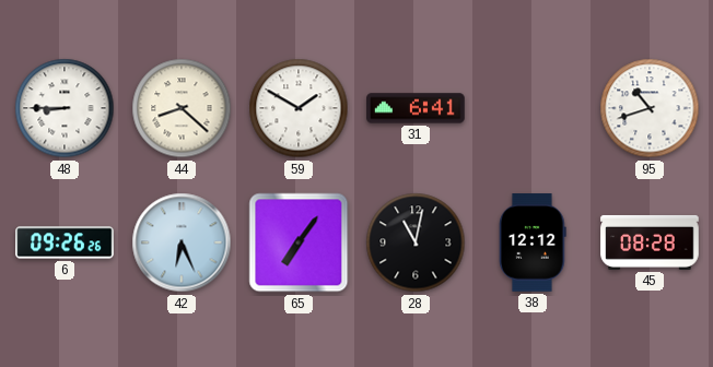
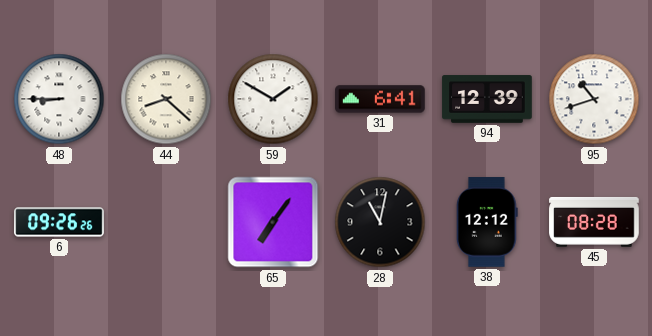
94: none -> 12:39 (487, 99)
42: 6:26 -> none (182, 242)
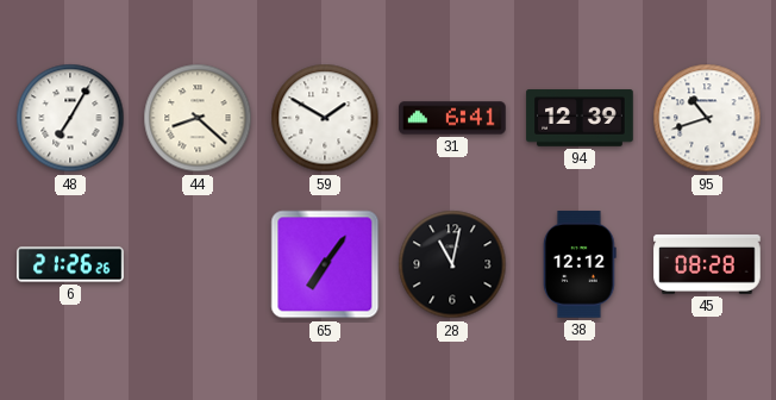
48: 8:45 -> 7:05 (70, 118)
6: 09:26 -> 21:26 (70, 264)
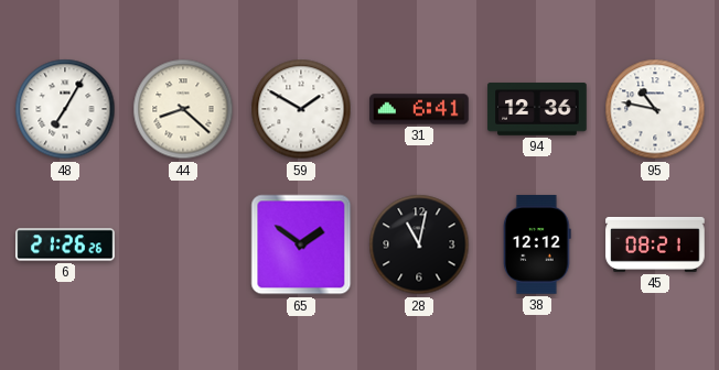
94: 12:39 -> 12:36 (537, 109)
95: 10:42 -> 10:47 (655, 109)
65: 7:06 -> 1:51 (301, 244)
45: 08:28 -> 08:21 (655, 244)
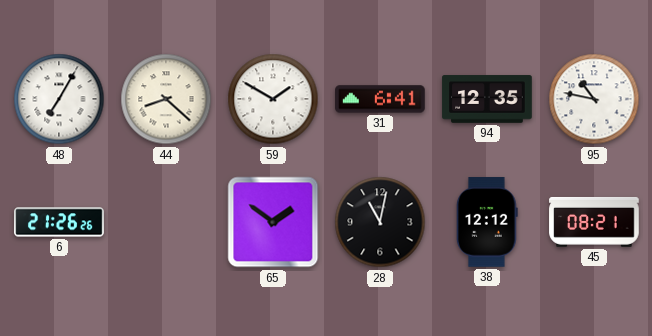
94: 12:36 -> 12:35 (487, 99)
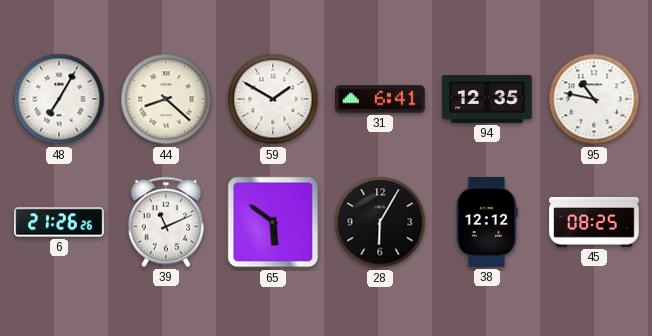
39: none -> 11:11 (166, 222)
65: 1:51 -> 5:51 (273, 222)
28: 11:02 -> 6:05 (380, 222)
45: 08:21 -> 08:25 (594, 222)
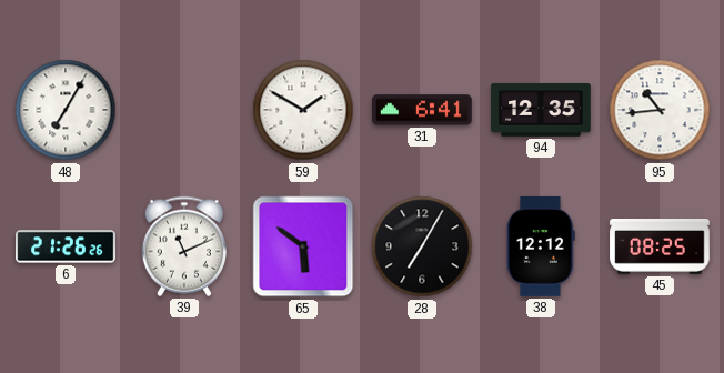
44: 8:22 -> none (166, 99)
95: 10:47 -> 10:44 (660, 110)
28: 6:05 -> 7:05 (422, 246)
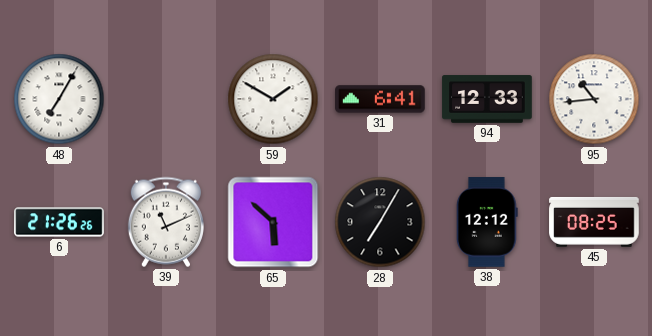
94: 12:35 -> 12:33 (487, 99)
65: 5:51 -> 5:52 (273, 222)
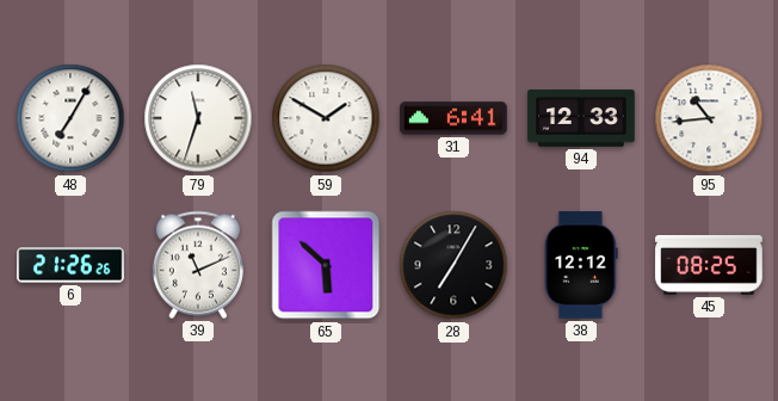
79: none -> 11:33 (198, 118)
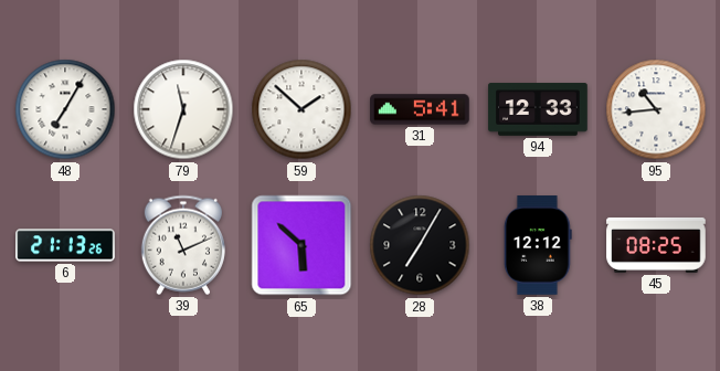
59: 1:50 -> 1:52 (301, 109)
31: 6:41 -> 5:41 (420, 109)
6: 21:26 -> 21:13 (65, 245)
